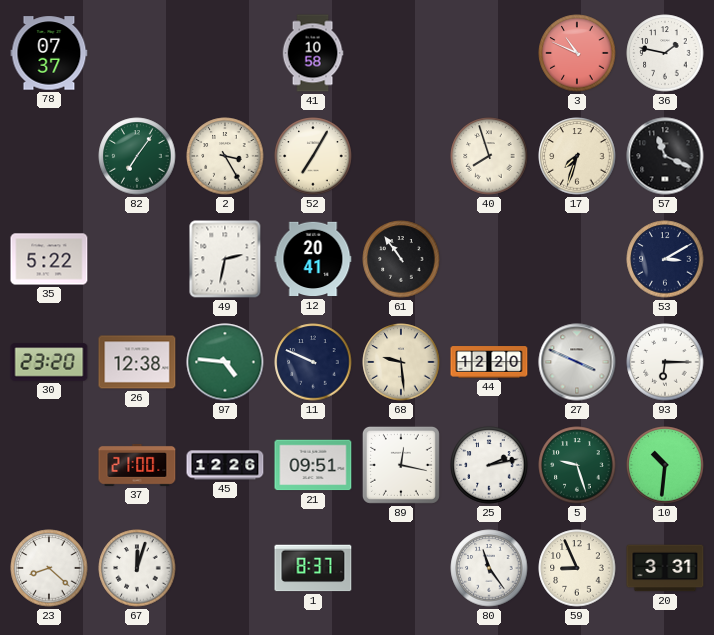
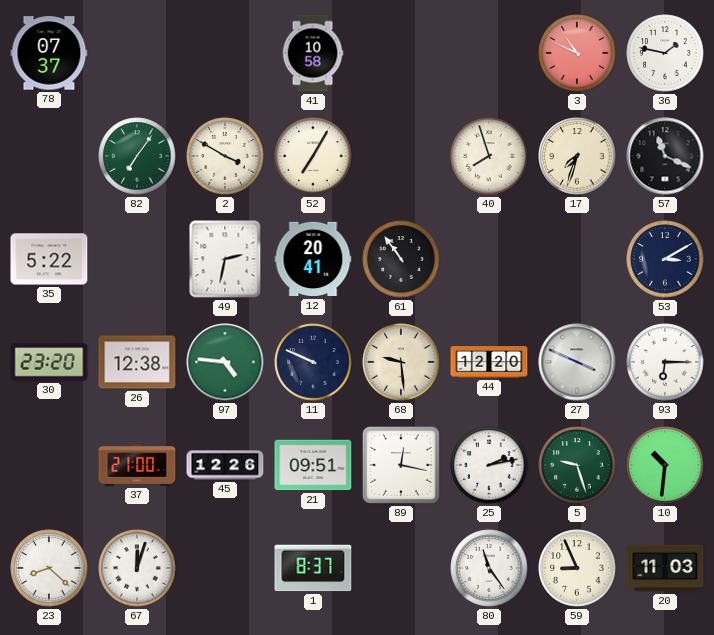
2: 3:25 -> 3:50 (225, 156)
20: 3:31 -> 11:03 (665, 568)
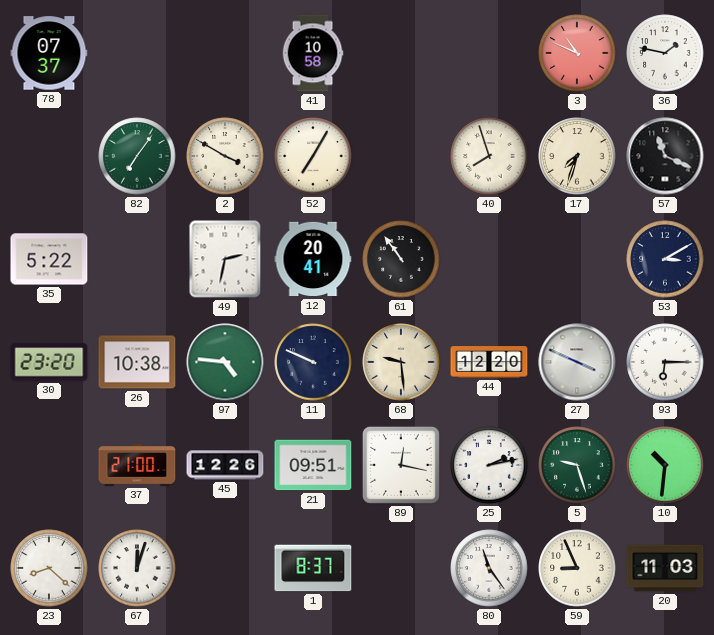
26: 12:38 -> 10:38 (137, 362)
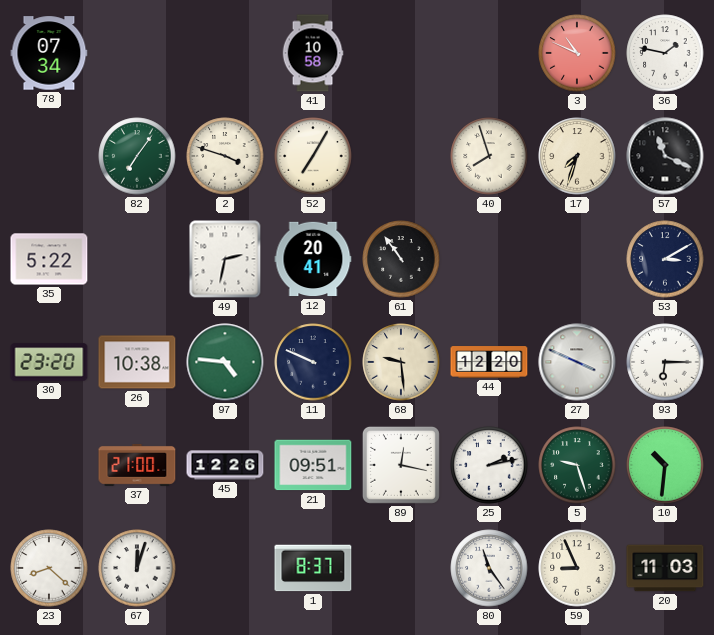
78: 07:37 -> 07:34 (49, 53)
2: 3:50 -> 3:48 (225, 156)
